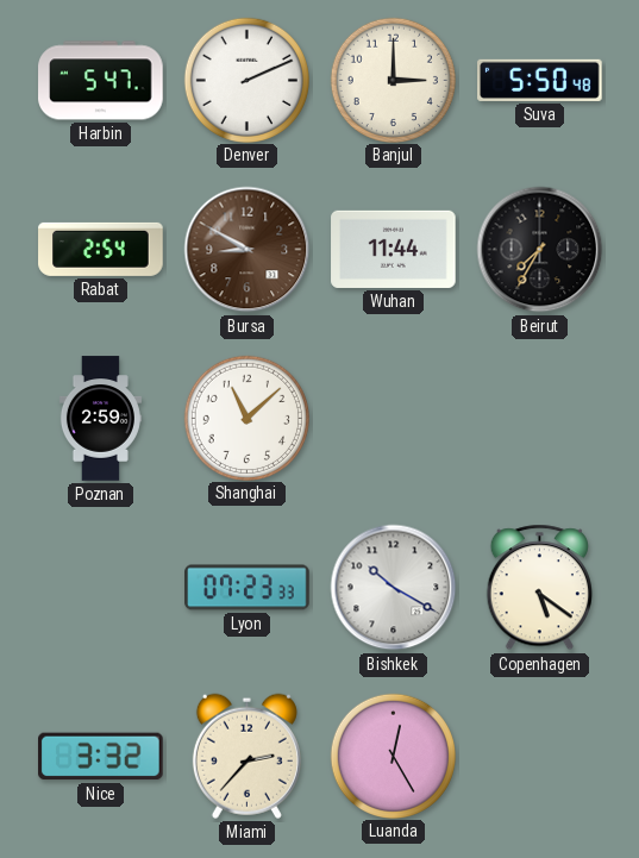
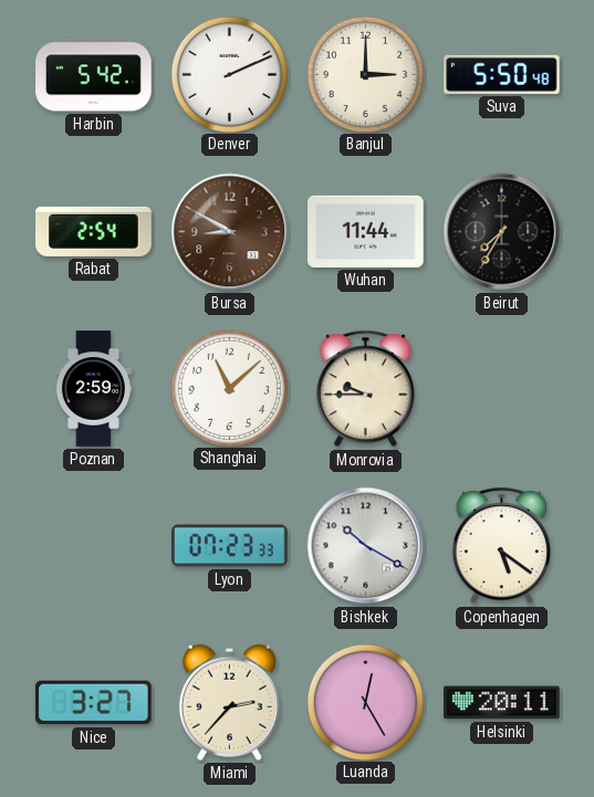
Harbin: 5:47 -> 5:42 (94, 75)
Monrovia: none -> 9:45 (365, 389)
Nice: 3:32 -> 3:27 (94, 703)
Helsinki: none -> 20:11 (502, 703)
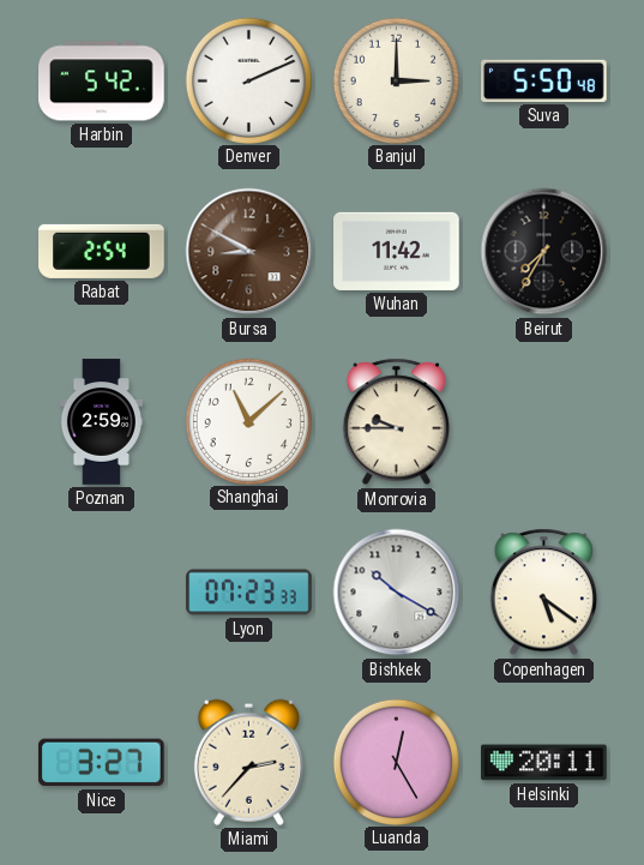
Wuhan: 11:44 -> 11:42 (397, 251)
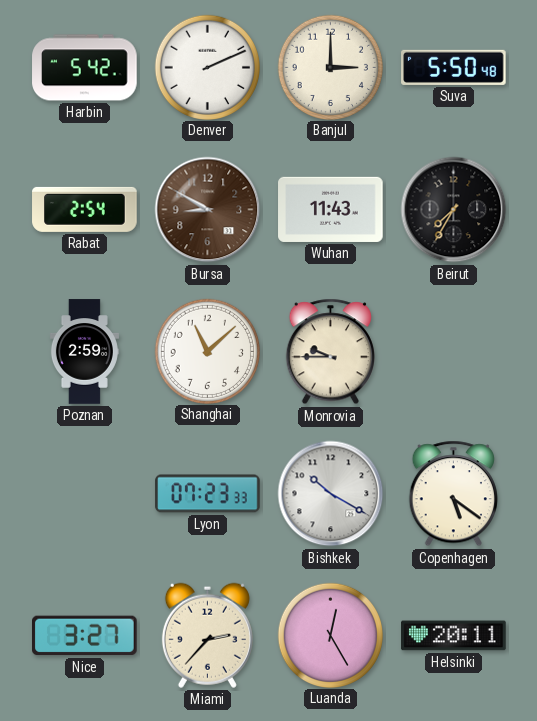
Wuhan: 11:42 -> 11:43 (331, 209)
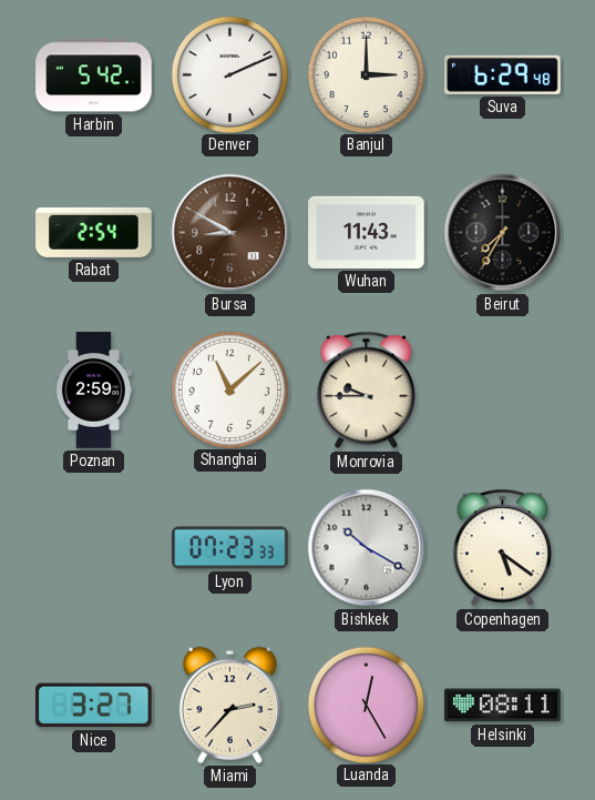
Suva: 5:50 -> 6:29 (503, 74)
Helsinki: 20:11 -> 08:11 (503, 706)
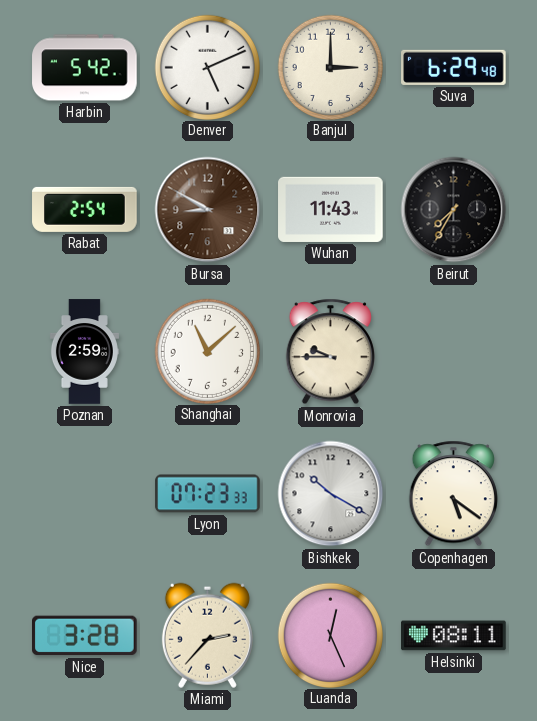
Denver: 2:11 -> 5:11 (207, 67)
Nice: 3:27 -> 3:28 (85, 636)
Luanda: 12:25 -> 12:26 (330, 635)
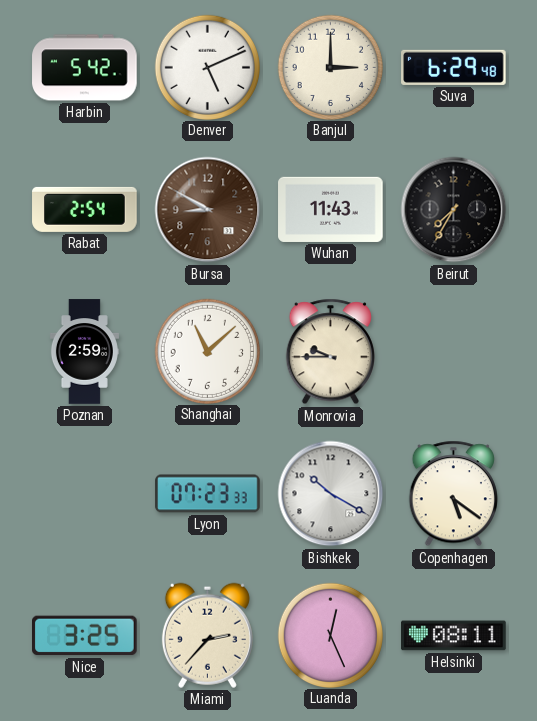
Nice: 3:28 -> 3:25 (85, 636)
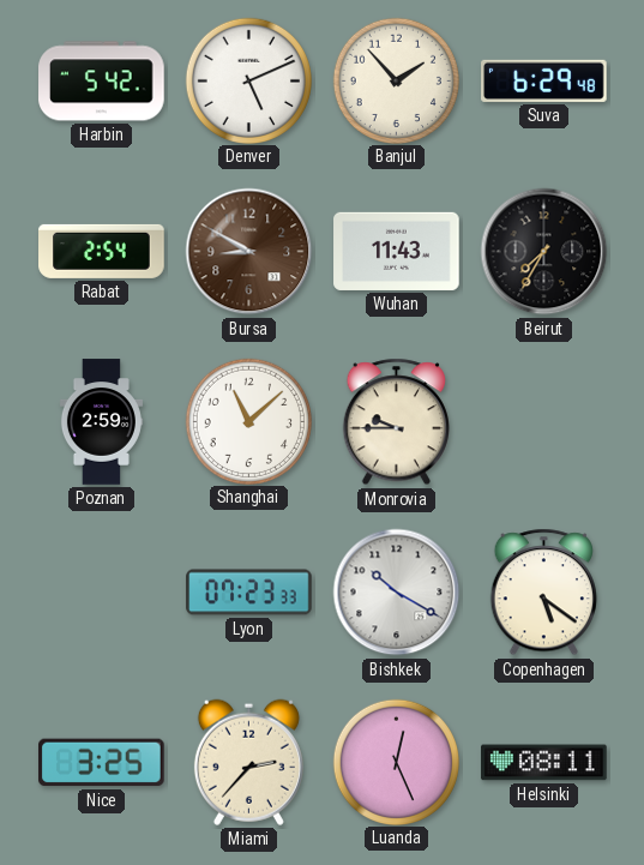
Banjul: 3:00 -> 1:53 (396, 80)
